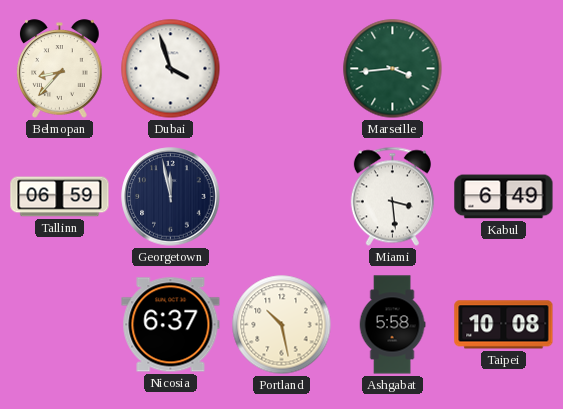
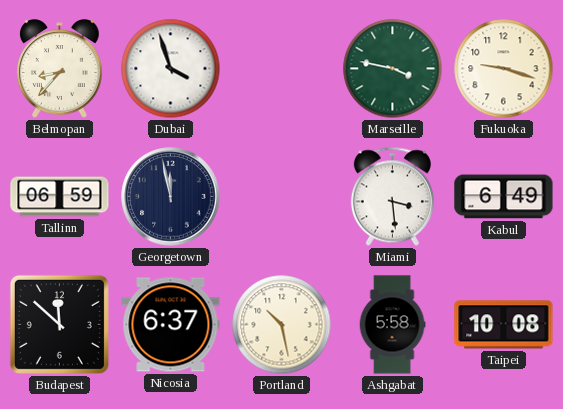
Marseille: 3:44 -> 3:47 (393, 69)
Fukuoka: none -> 9:18 (504, 69)
Budapest: none -> 11:52 (59, 324)
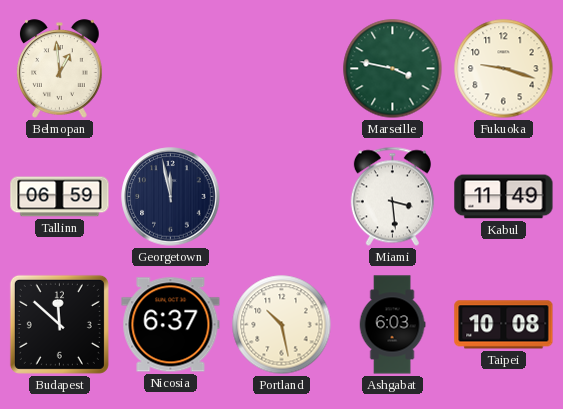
Belmopan: 8:37 -> 12:59 (60, 69)
Dubai: 3:57 -> none (171, 69)
Kabul: 6:49 -> 11:49 (504, 197)
Ashgabat: 5:58 -> 6:03 (392, 325)
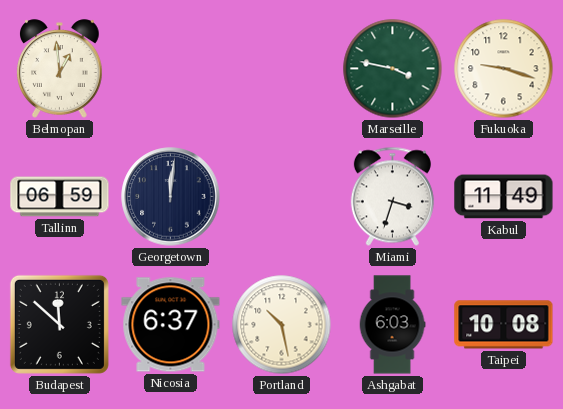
Georgetown: 11:58 -> 12:01 (171, 197)
Miami: 3:29 -> 3:33 (392, 197)
